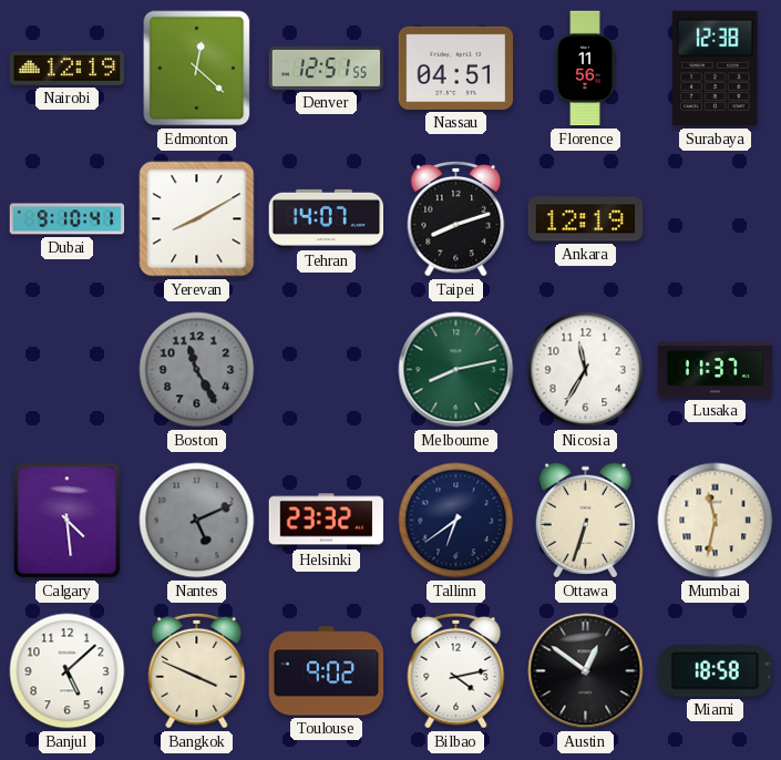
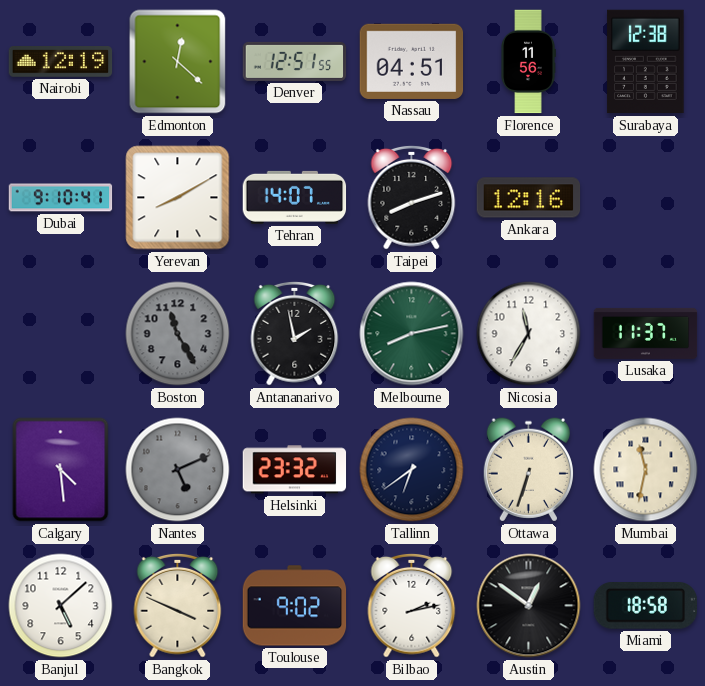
Ankara: 12:19 -> 12:16 (529, 198)
Antananarivo: none -> 1:58 (295, 333)
Bilbao: 4:13 -> 2:13 (412, 605)
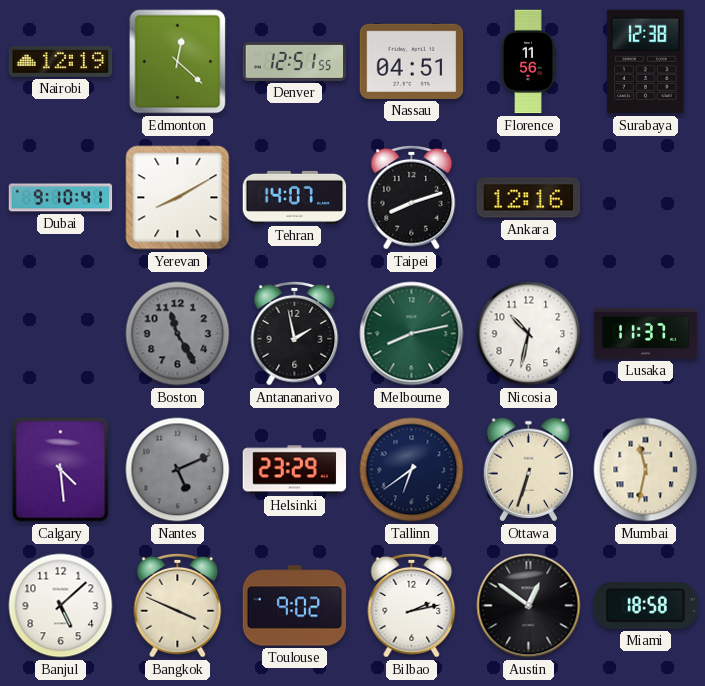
Nicosia: 11:35 -> 10:32 (529, 334)
Helsinki: 23:32 -> 23:29 (295, 470)
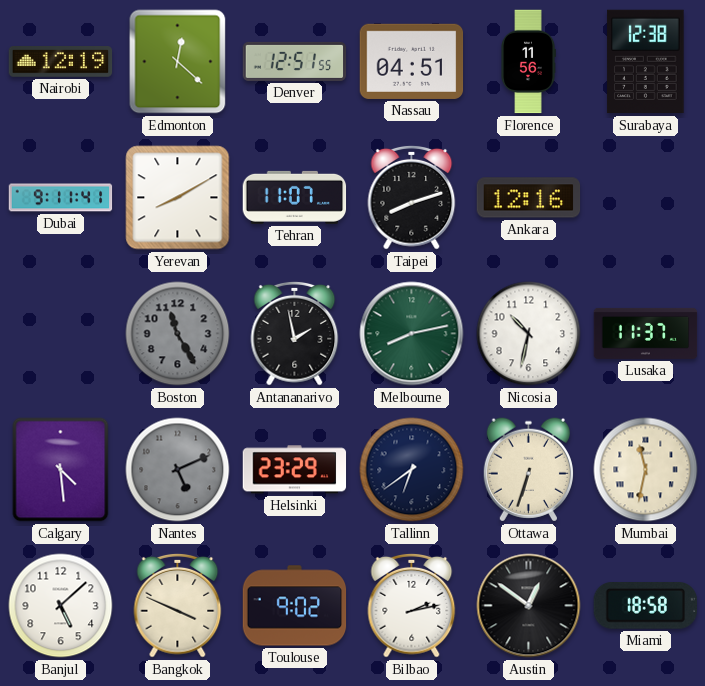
Dubai: 9:10 -> 9:11 (61, 198)
Tehran: 14:07 -> 11:07 (295, 197)
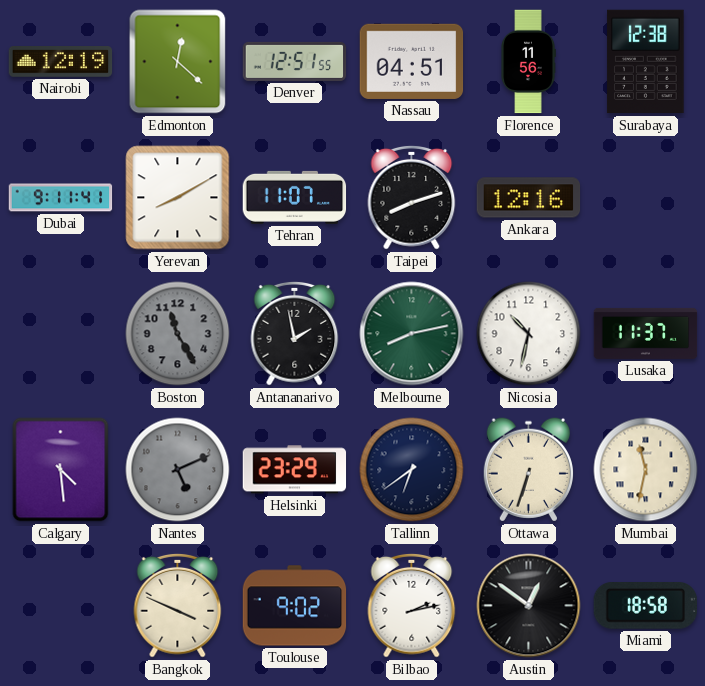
Banjul: 5:08 -> none (61, 606)
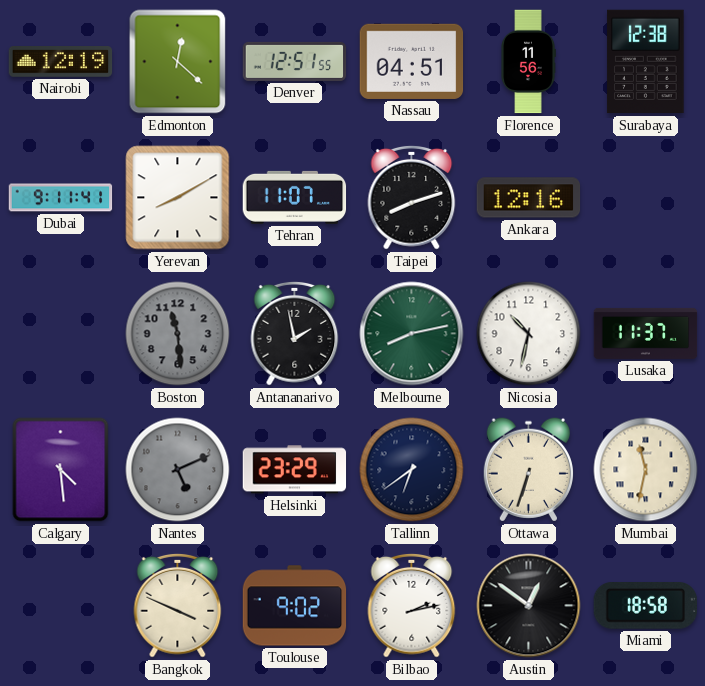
Boston: 11:25 -> 11:29 (178, 334)
